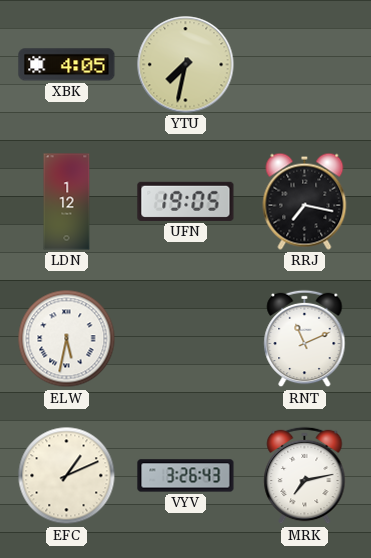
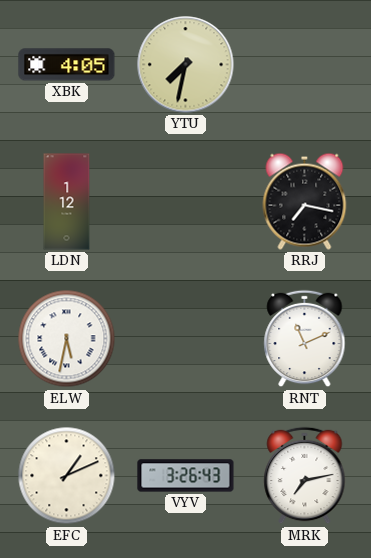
UFN: 19:05 -> none (186, 201)
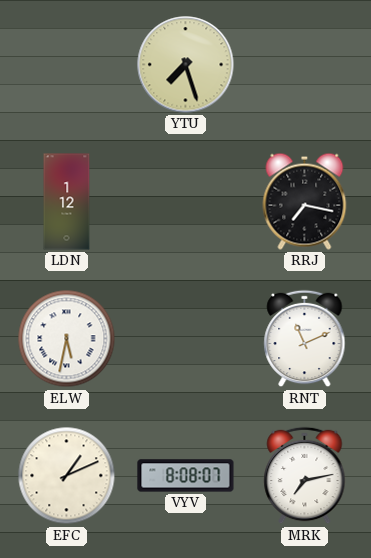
XBK: 4:05 -> none (67, 65)
YTU: 7:32 -> 7:27 (186, 65)
VYV: 3:26 -> 8:08 (186, 476)
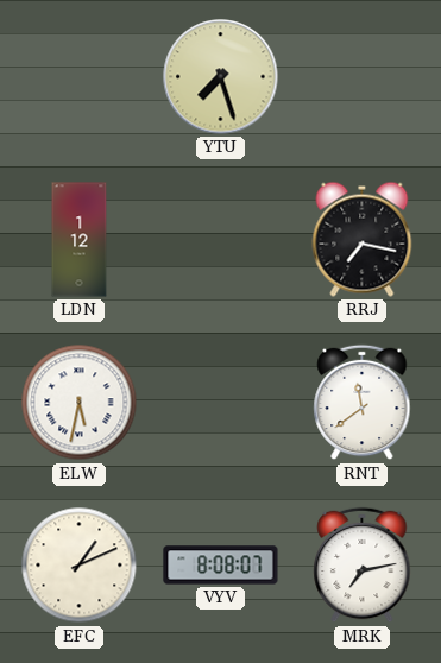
RNT: 11:11 -> 11:39 (363, 403)
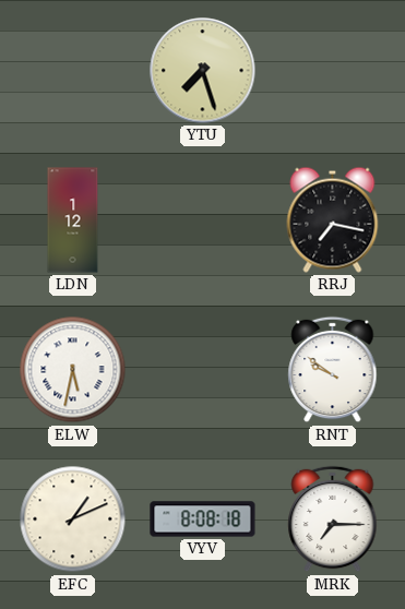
RNT: 11:39 -> 9:51 (333, 370)
VYV: 8:08:07 -> 8:08:18 (203, 520)
MRK: 7:13 -> 7:15 (333, 520)
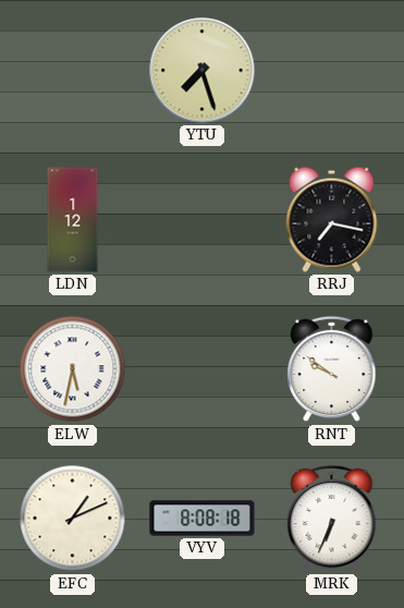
MRK: 7:15 -> 6:34 (332, 519)
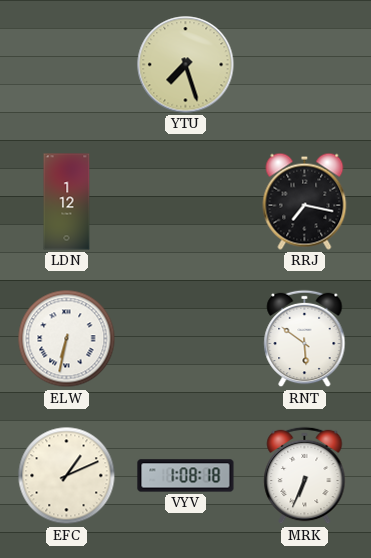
ELW: 5:32 -> 6:32 (67, 339)
RNT: 9:51 -> 5:51 (305, 339)
VYV: 8:08 -> 1:08 (186, 476)
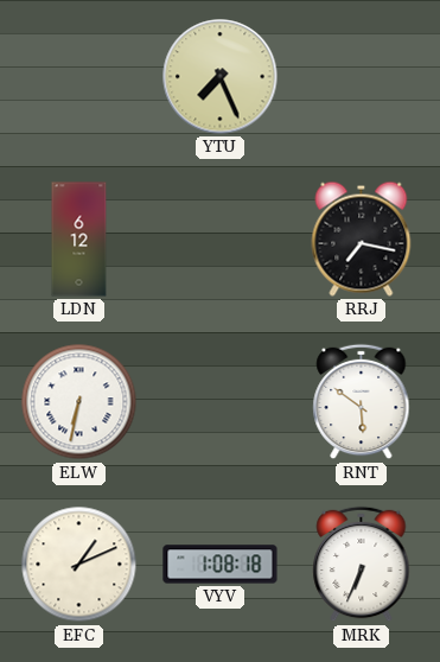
YTU: 7:27 -> 7:26 (221, 77)
LDN: 1:12 -> 6:12 (79, 240)
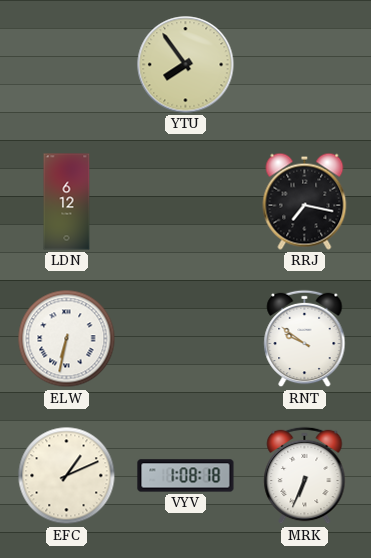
YTU: 7:26 -> 7:54 (186, 65)
RNT: 5:51 -> 9:51 (305, 339)
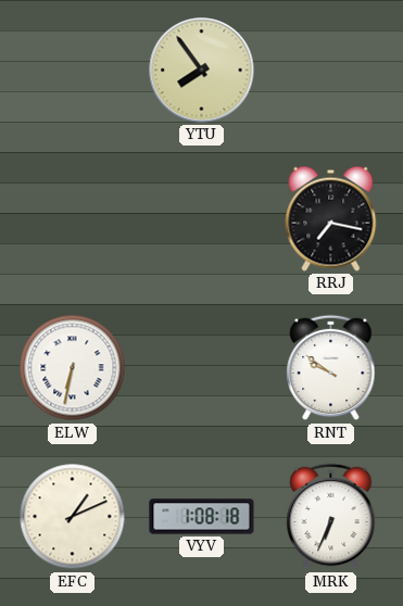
LDN: 6:12 -> none (67, 202)
